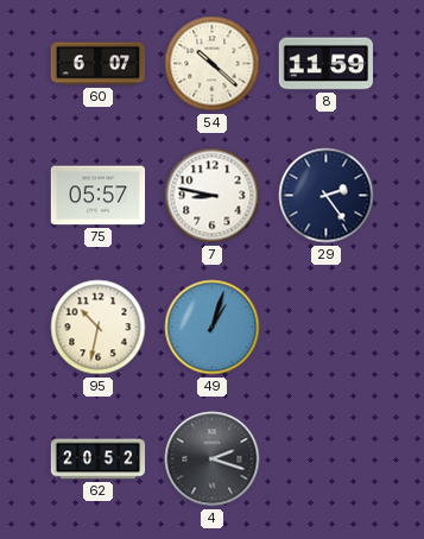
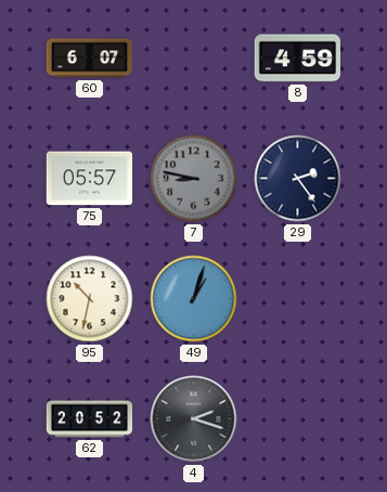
54: 10:22 -> none (213, 64)
8: 11:59 -> 4:59 (297, 59)
7 dial: white -> grey (194, 179)
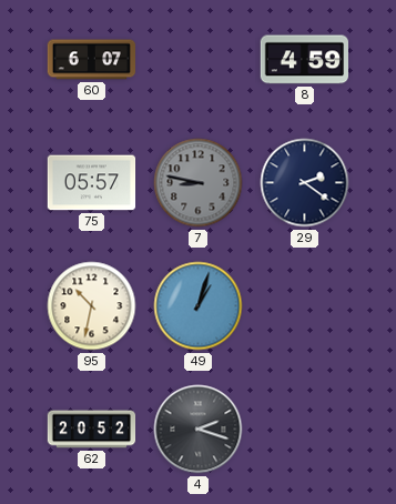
29: 2:24 -> 2:21 (305, 183)
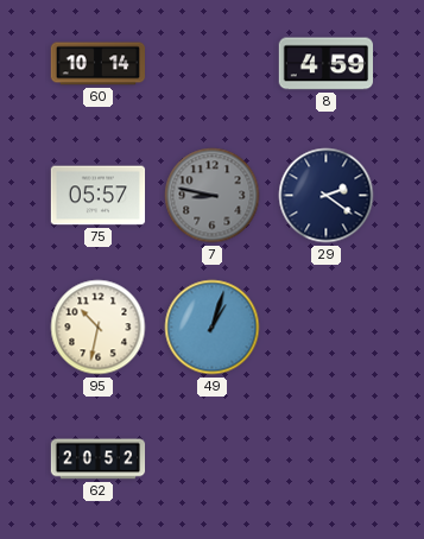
60: 6:07 -> 10:14 (99, 64)
4: 2:18 -> none (199, 430)
